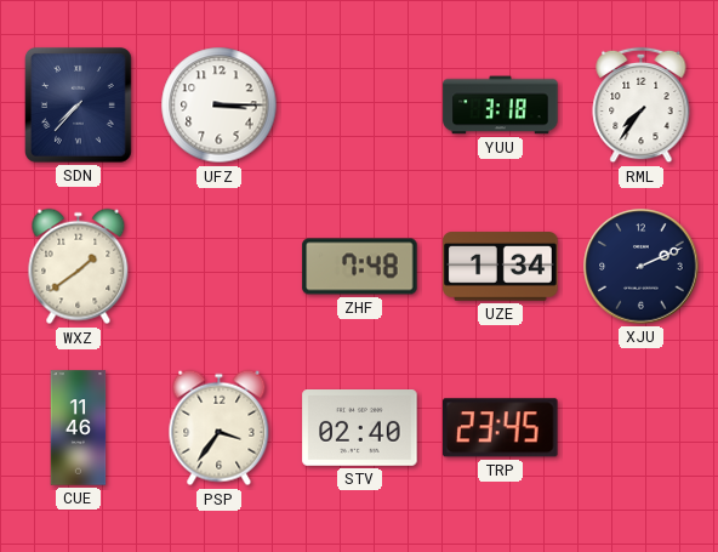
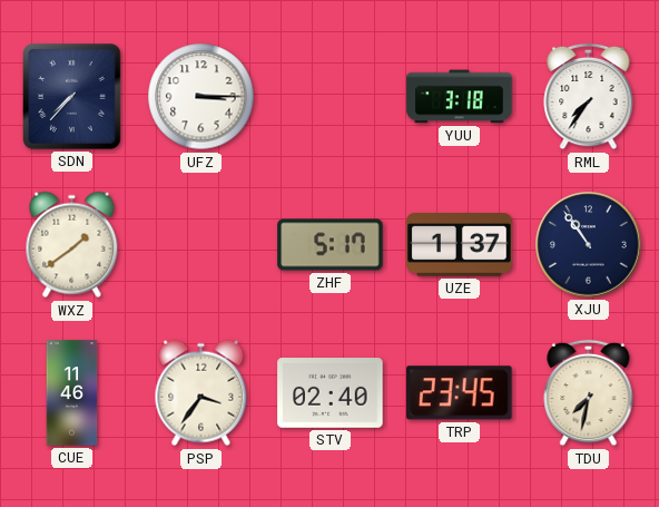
ZHF: 7:48 -> 5:17 (331, 245)
UZE: 1:34 -> 1:37 (460, 245)
XJU: 2:11 -> 10:54 (589, 245)
TDU: none -> 7:32 (589, 393)
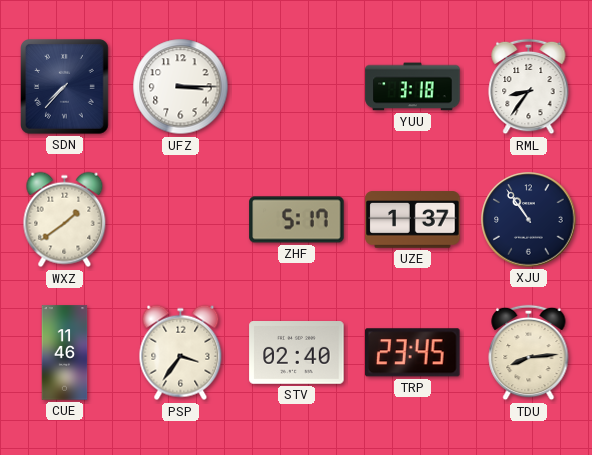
RML: 7:36 -> 8:36 (529, 87)
TDU: 7:32 -> 8:14 (529, 353)
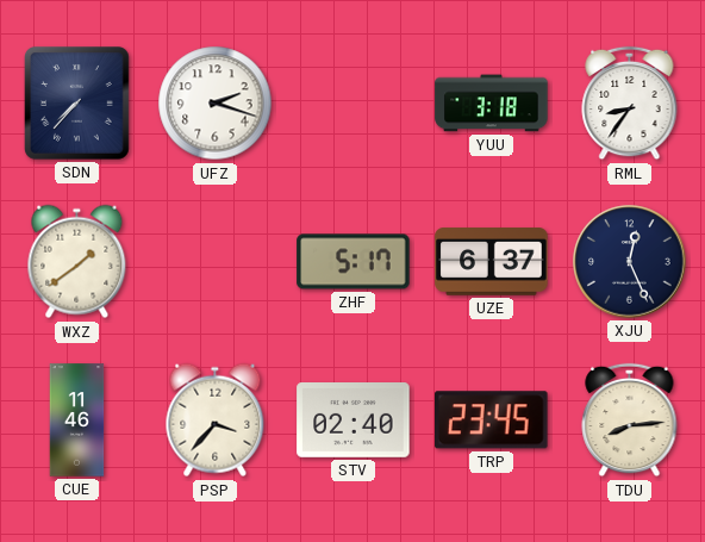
UFZ: 3:15 -> 2:18 (216, 104)
UZE: 1:37 -> 6:37 (492, 262)
XJU: 10:54 -> 12:26 (630, 262)
PSP: 3:36 -> 3:37 (216, 420)
